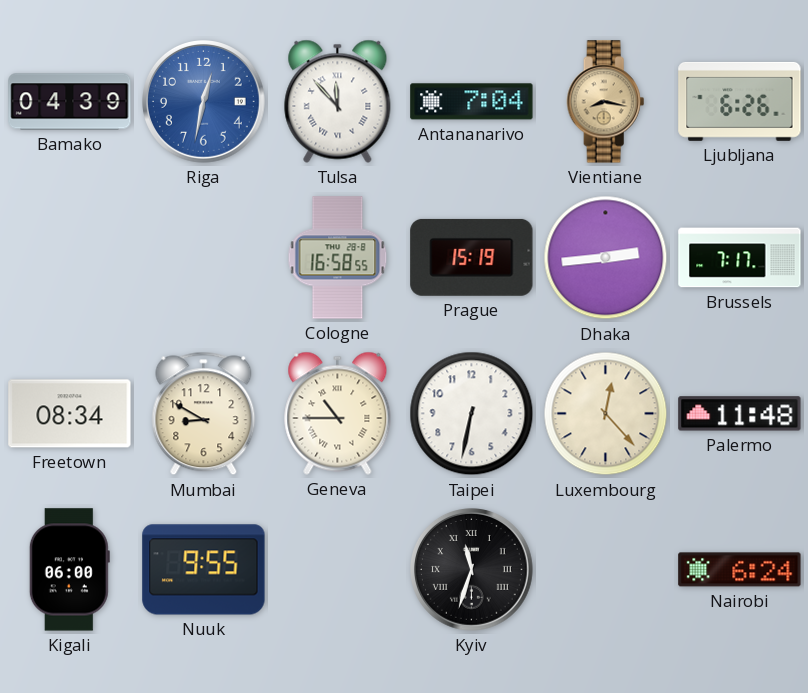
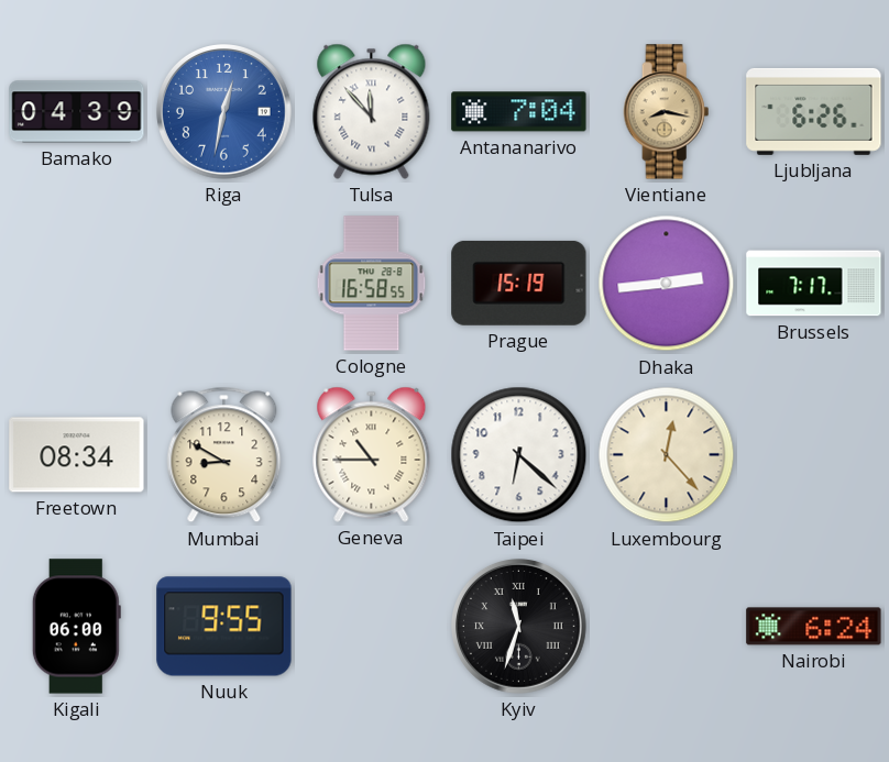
Taipei: 6:32 -> 6:22 (519, 455)
Palermo: 11:48 -> none (740, 414)
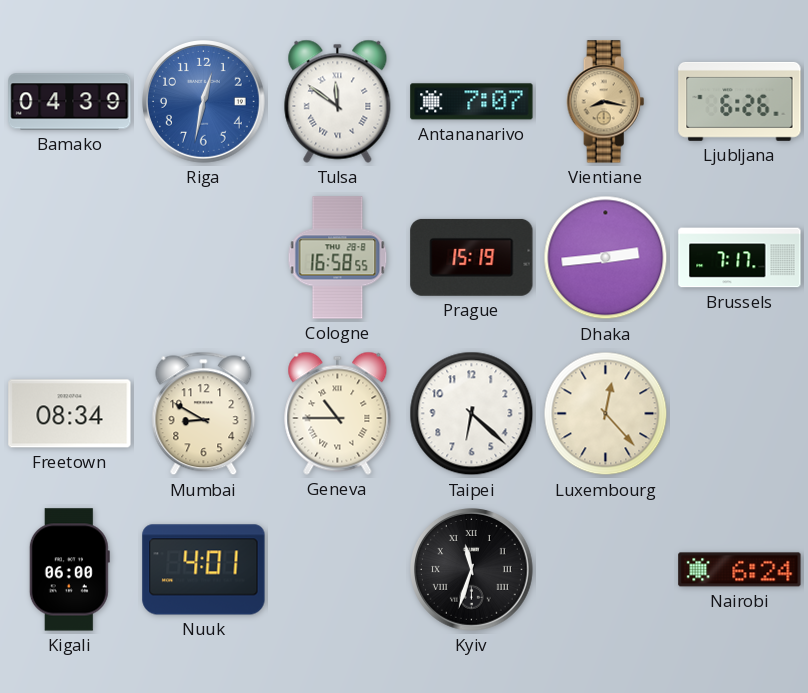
Tulsa: 11:53 -> 11:51 (338, 101)
Antananarivo: 7:04 -> 7:07 (472, 102)
Nuuk: 9:55 -> 4:01 (204, 570)
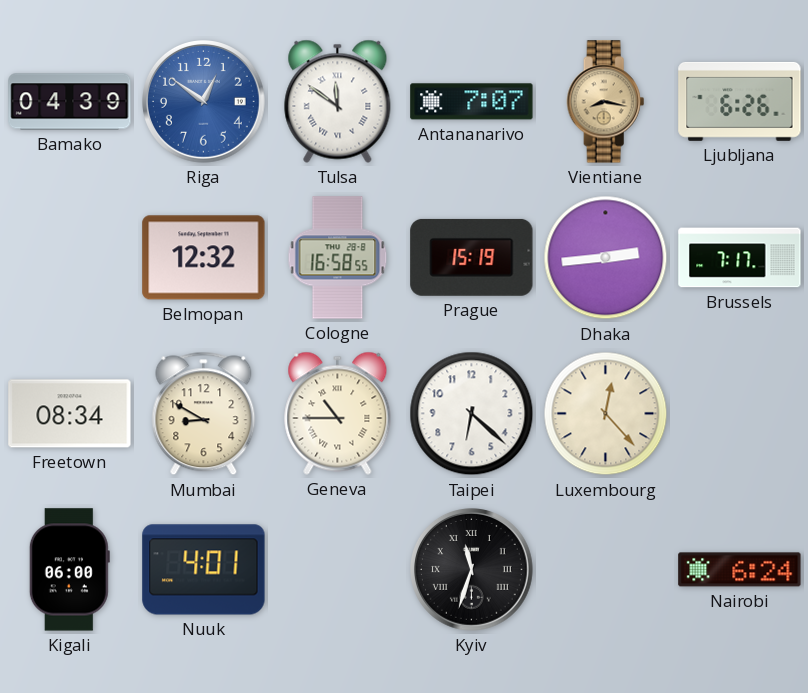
Riga: 12:32 -> 12:51 (204, 102)
Belmopan: none -> 12:32 (204, 258)
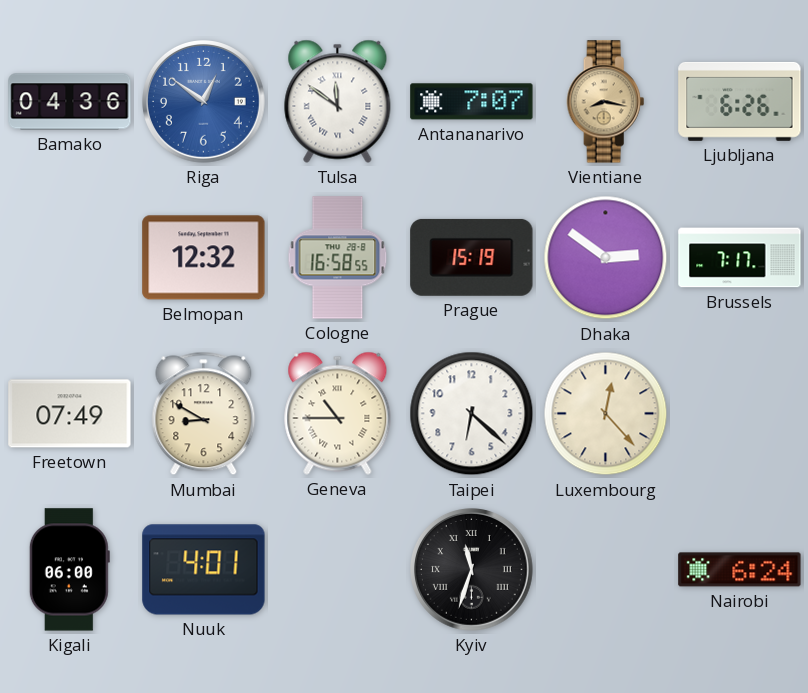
Bamako: 04:39 -> 04:36 (70, 102)
Dhaka: 2:44 -> 2:51 (606, 258)
Freetown: 08:34 -> 07:49 (70, 414)
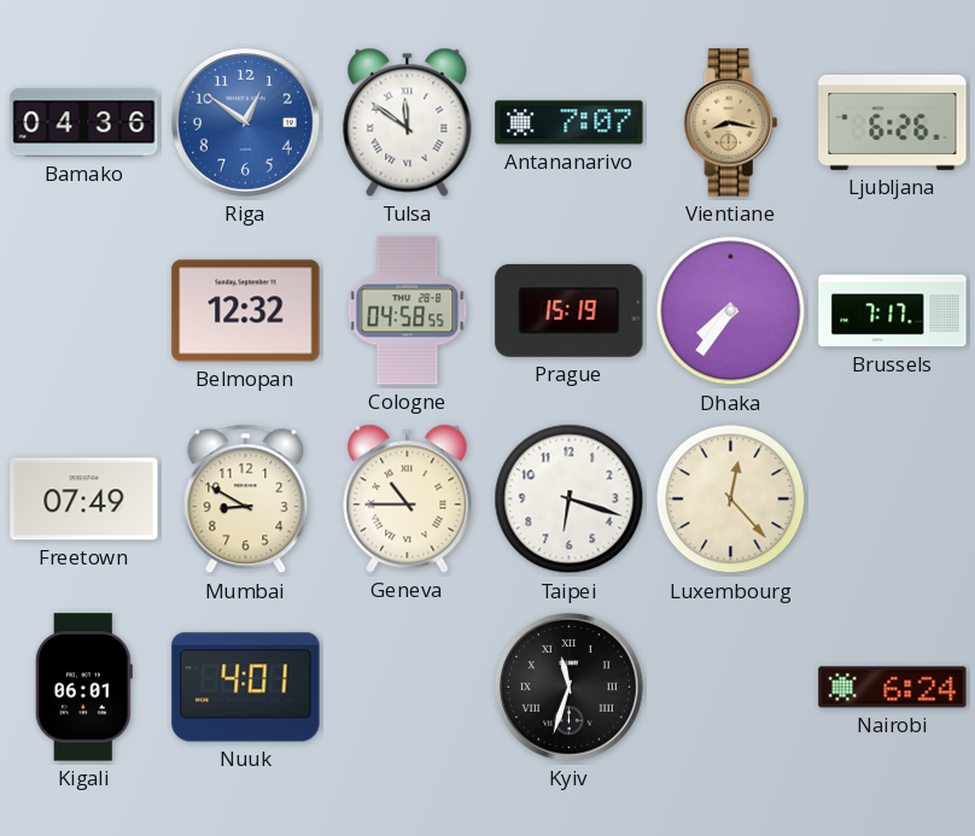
Cologne: 16:58 -> 04:58 (408, 311)
Dhaka: 2:51 -> 7:36 (731, 311)
Taipei: 6:22 -> 6:18 (570, 499)
Kigali: 06:00 -> 06:01 (83, 688)
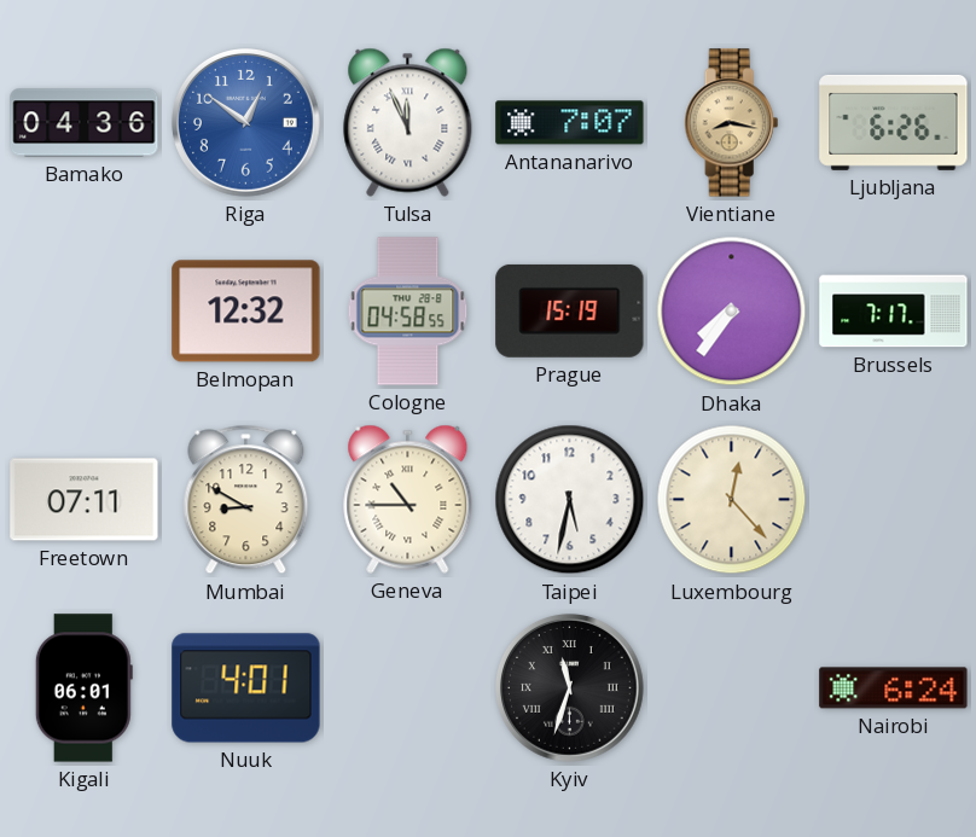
Tulsa: 11:51 -> 11:56 (408, 122)
Freetown: 07:49 -> 07:11 (85, 500)
Taipei: 6:18 -> 5:32 (570, 500)
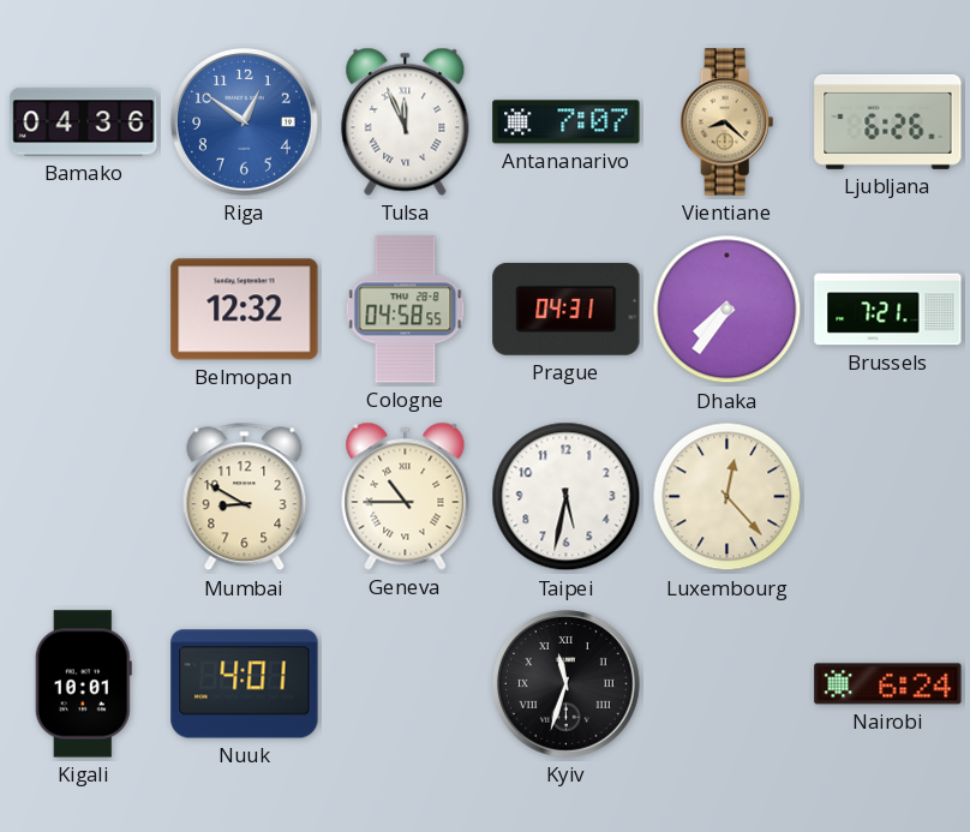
Vientiane: 8:17 -> 8:22 (727, 122)
Prague: 15:19 -> 04:31 (567, 309)
Brussels: 7:17 -> 7:21 (888, 310)
Freetown: 07:11 -> none (85, 500)
Kigali: 06:01 -> 10:01 (83, 684)
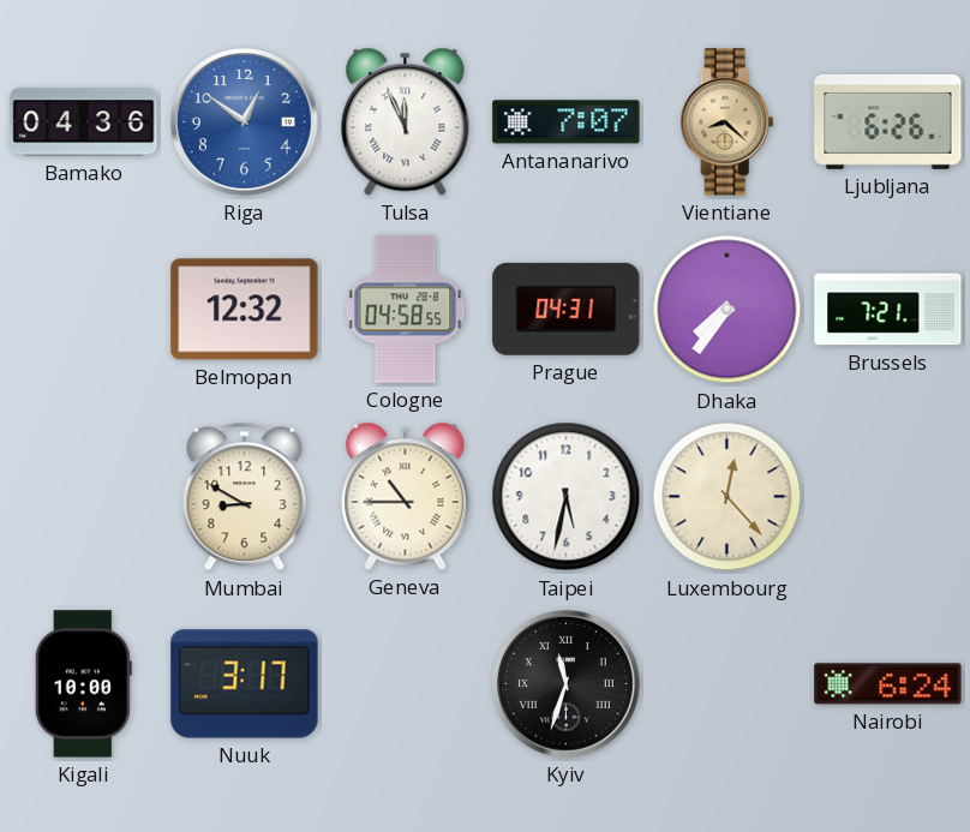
Kigali: 10:01 -> 10:00 (83, 684)
Nuuk: 4:01 -> 3:17 (245, 684)
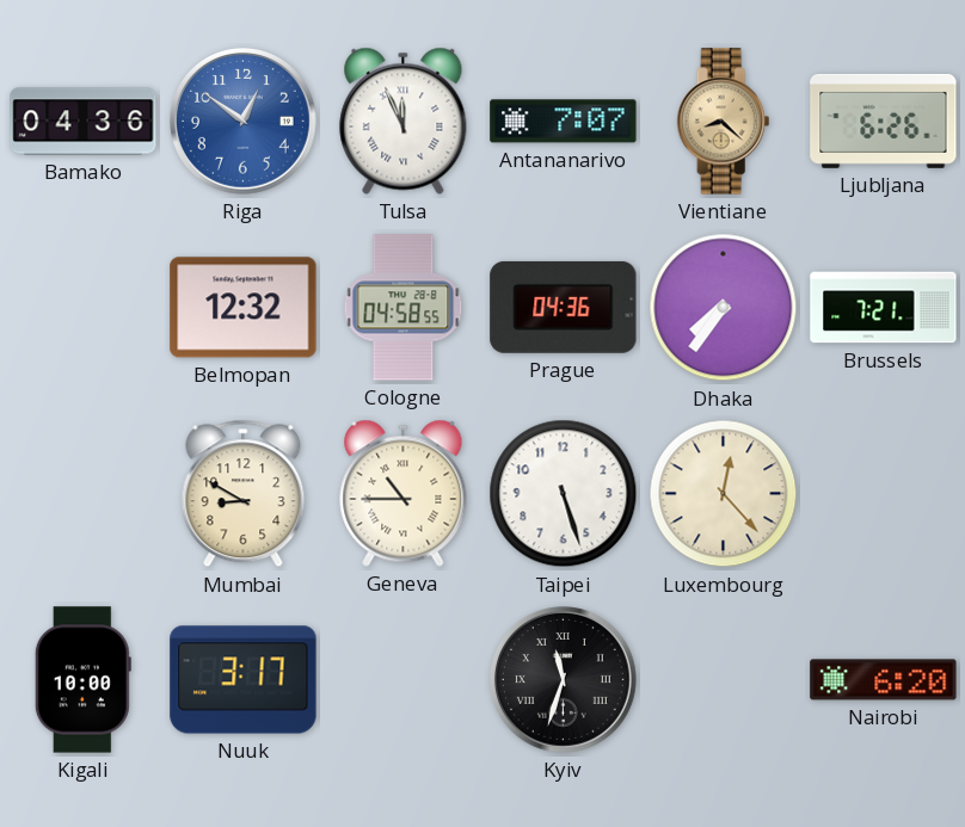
Prague: 04:31 -> 04:36 (564, 307)
Taipei: 5:32 -> 5:27 (564, 494)
Nairobi: 6:24 -> 6:20 (884, 680)
